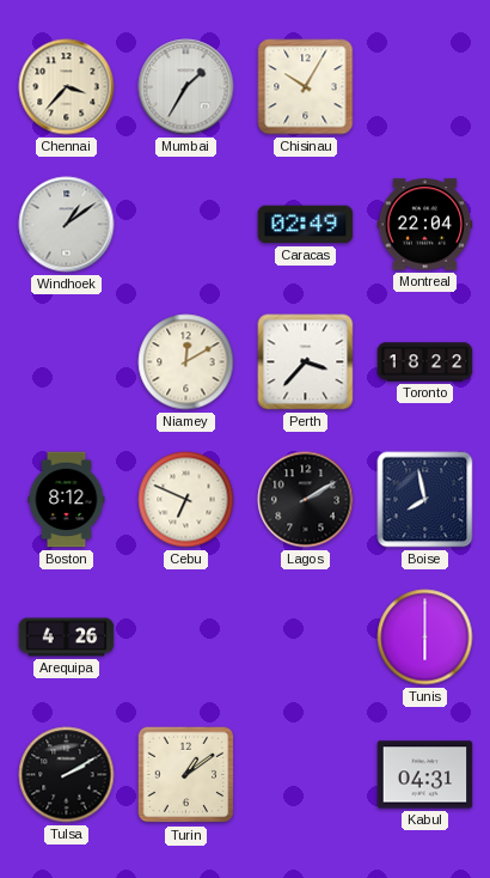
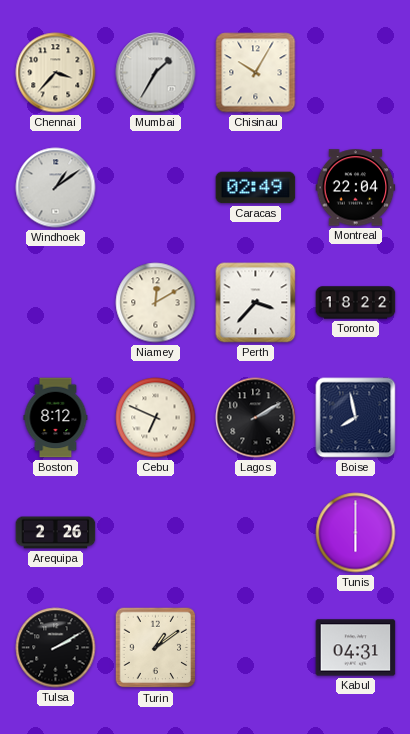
Arequipa: 4:26 -> 2:26 (56, 533)
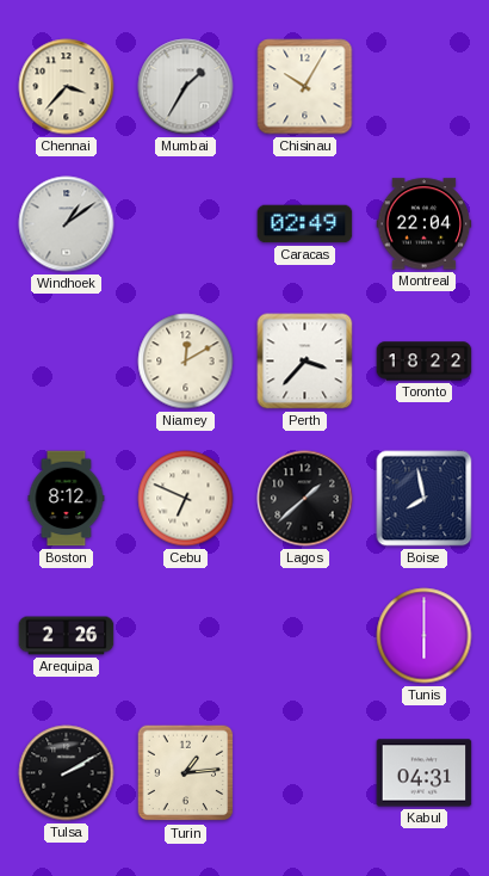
Lagos: 2:10 -> 1:38 (305, 499)
Turin: 1:09 -> 1:14 (186, 773)
